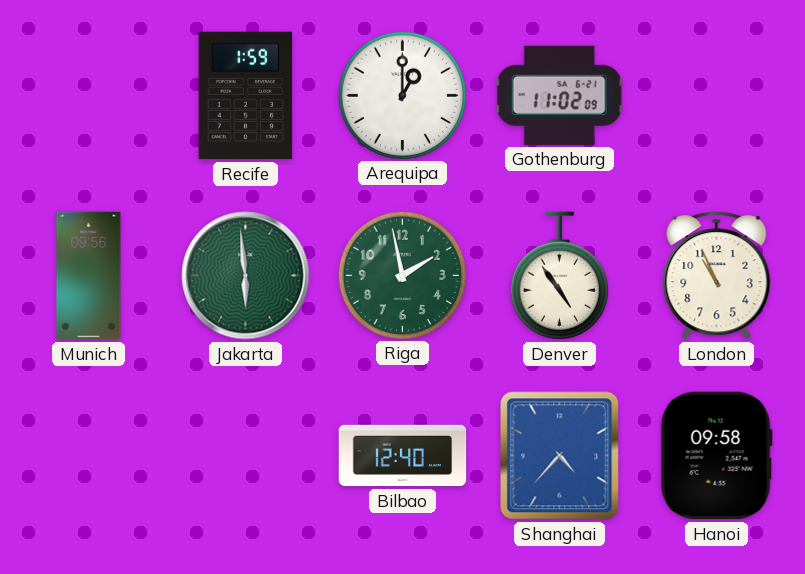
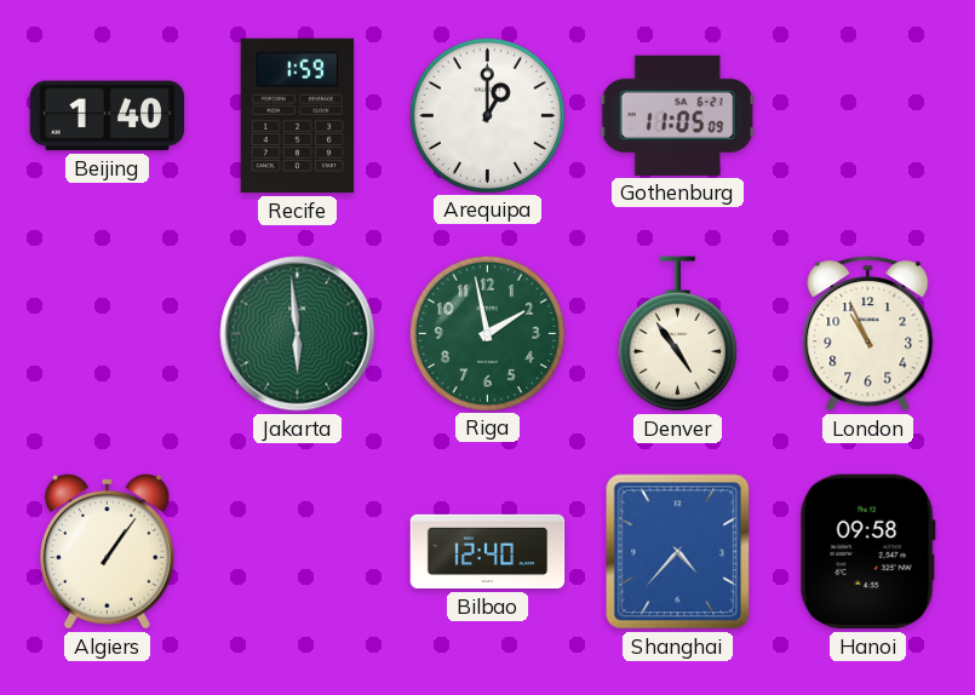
Beijing: none -> 1:40 (108, 116)
Gothenburg: 11:02 -> 11:05 (677, 115)
Munich: 09:56 -> none (89, 276)
Algiers: none -> 1:06 (107, 551)
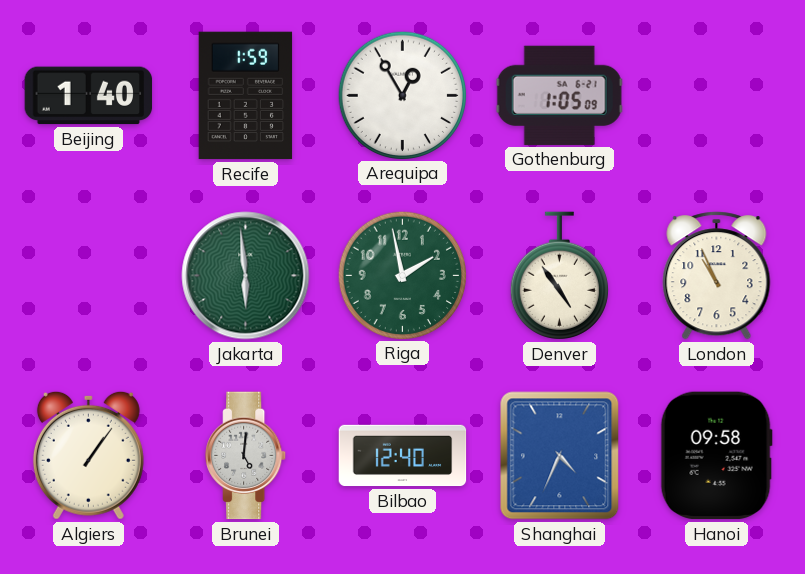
Arequipa: 1:00 -> 12:55 (402, 95)
Gothenburg: 11:05 -> 1:05 (559, 95)
Brunei: none -> 5:01 (246, 456)
Shanghai: 4:37 -> 4:34 (560, 456)
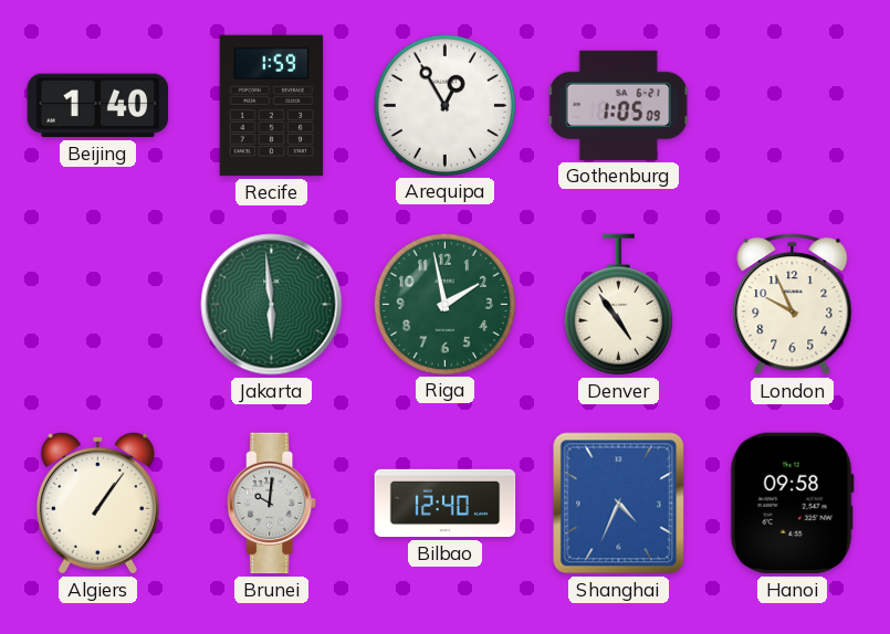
London: 10:56 -> 9:56 (793, 305)
Brunei: 5:01 -> 10:01 (272, 504)
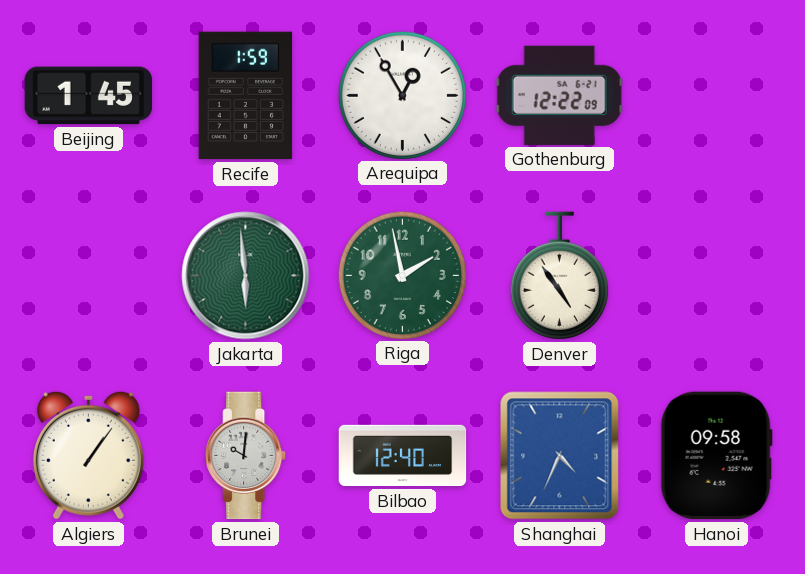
Beijing: 1:40 -> 1:45 (89, 96)
Gothenburg: 1:05 -> 12:22 (559, 95)
London: 9:56 -> none (793, 305)
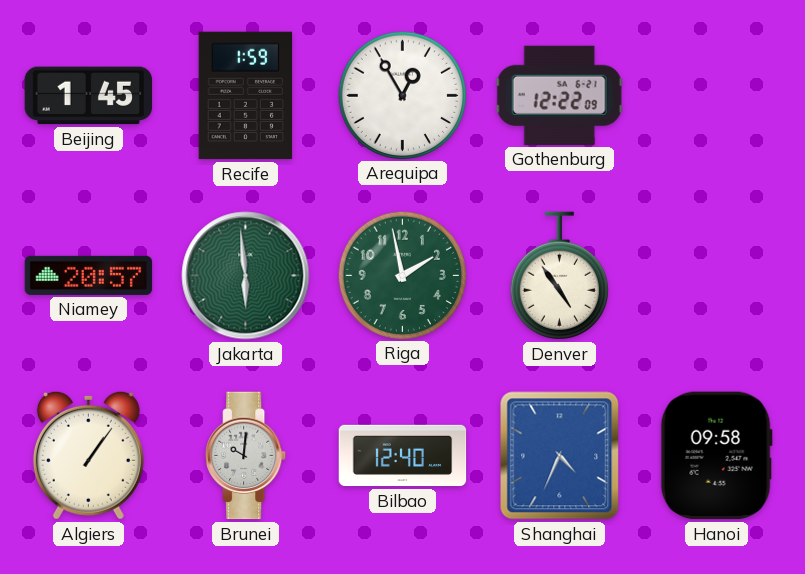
Niamey: none -> 20:57 (89, 275)
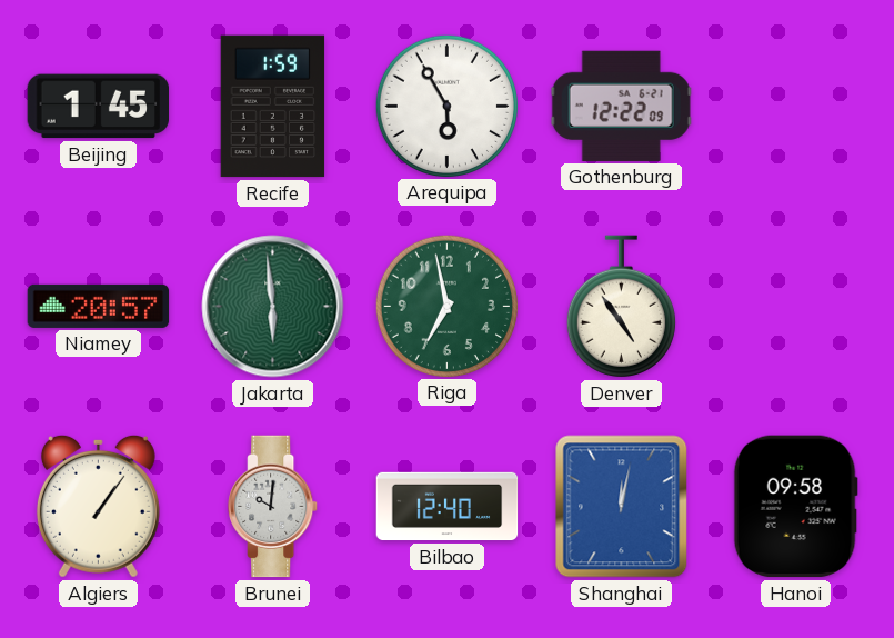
Arequipa: 12:55 -> 5:55 (446, 106)
Riga: 1:58 -> 6:58 (446, 306)
Shanghai: 4:34 -> 12:02 (622, 507)
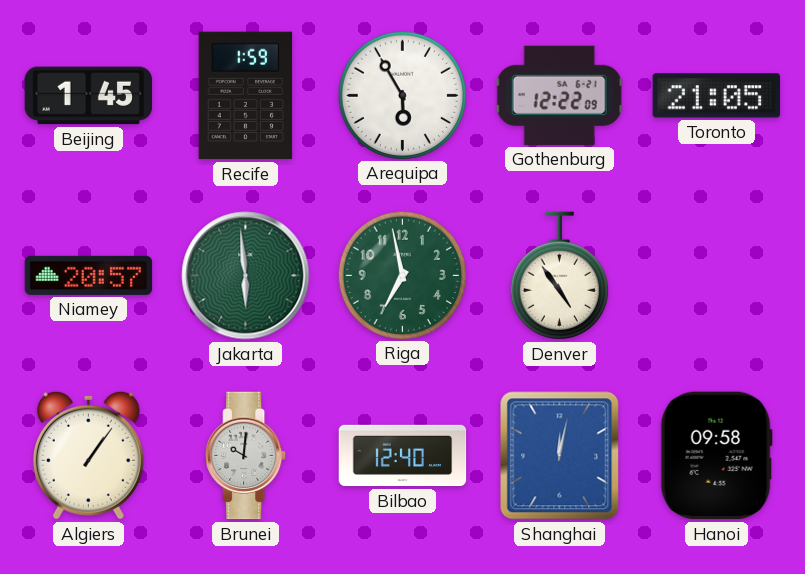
Toronto: none -> 21:05 (717, 96)
